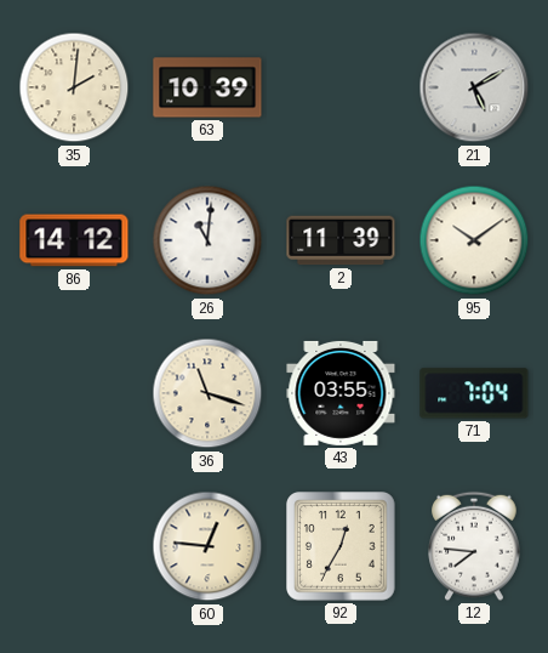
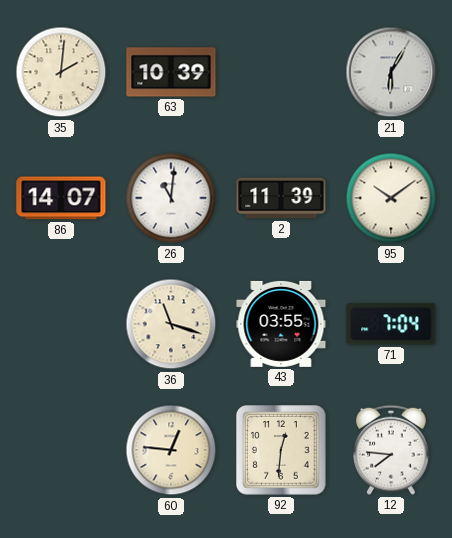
21: 5:10 -> 6:05 (391, 72)
86: 14:12 -> 14:07 (61, 198)
92: 12:35 -> 12:31 (282, 451)
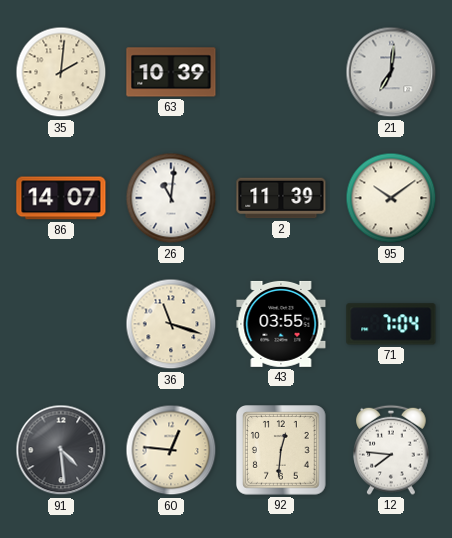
21: 6:05 -> 7:01 (391, 72)
91: none -> 4:29 (61, 450)
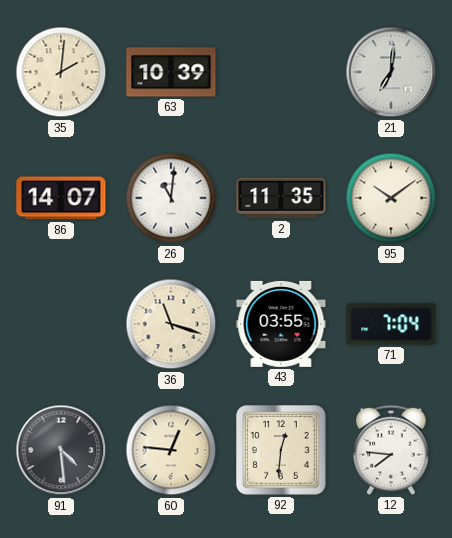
2: 11:39 -> 11:35 (281, 198)
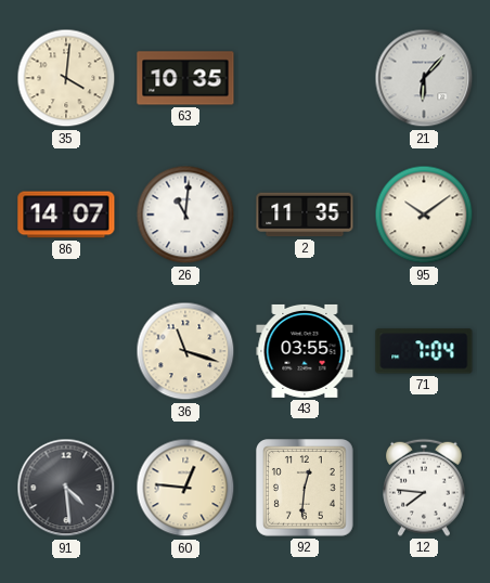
35: 2:01 -> 4:01 (66, 78)
63: 10:39 -> 10:35 (185, 78)
21: 7:01 -> 6:07 (424, 78)
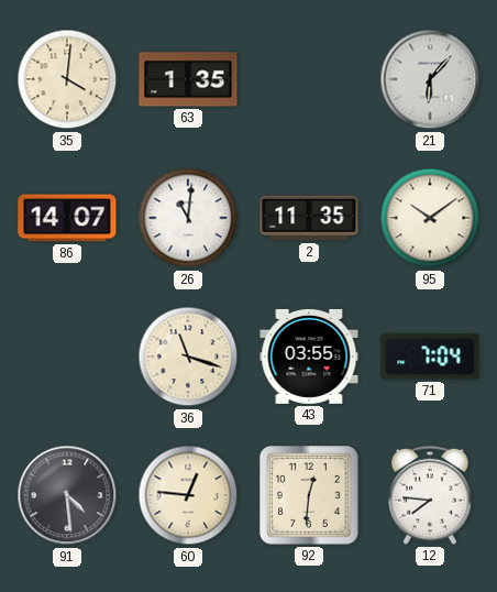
63: 10:35 -> 1:35 (188, 79)
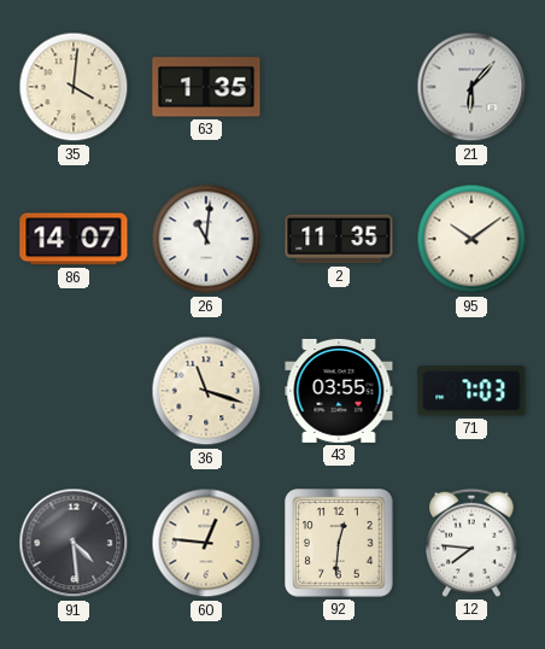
71: 7:04 -> 7:03 (471, 391)
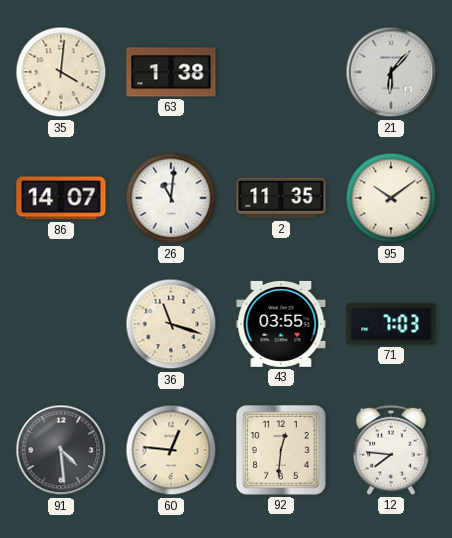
63: 1:35 -> 1:38 (171, 72)
